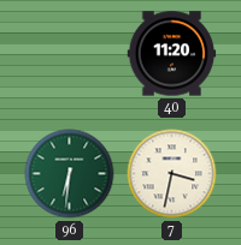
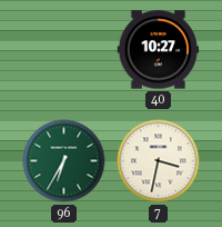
40: 11:20 -> 10:27 (159, 50)
96: 6:31 -> 6:35 (64, 161)
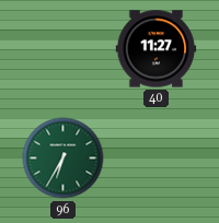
40: 10:27 -> 11:27 (157, 49)
7: 3:32 -> none (159, 161)
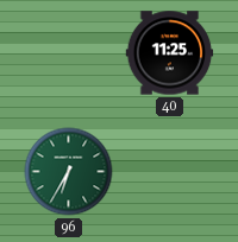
40: 11:27 -> 11:25 (170, 53)
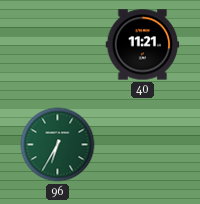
40: 11:25 -> 11:21 (143, 45)
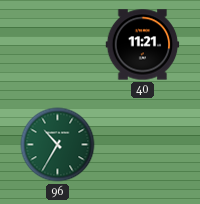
96: 6:35 -> 10:35 (58, 145)
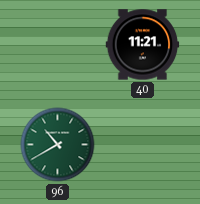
96: 10:35 -> 10:40 (58, 145)
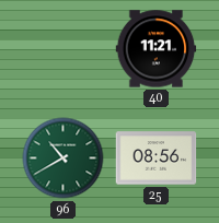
25: none -> 08:56 (157, 159)
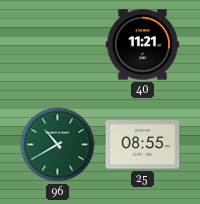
25: 08:56 -> 08:55 (143, 145)
